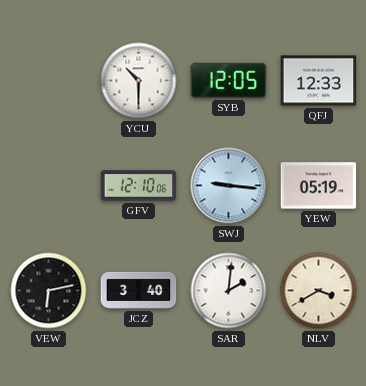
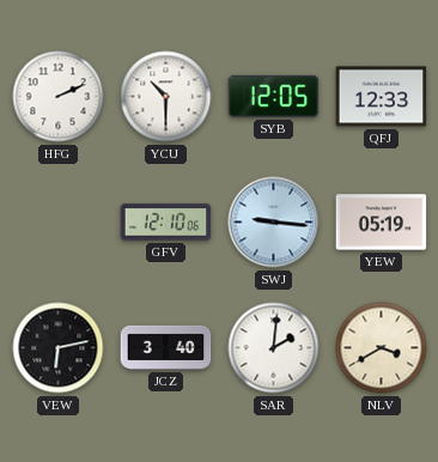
HFG: none -> 2:11 (59, 97)
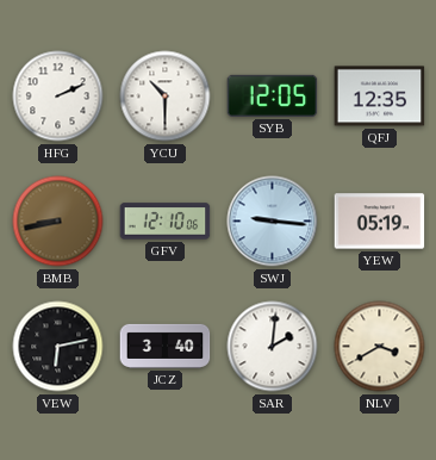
QFJ: 12:33 -> 12:35 (380, 97)
BMB: none -> 8:43 (58, 222)
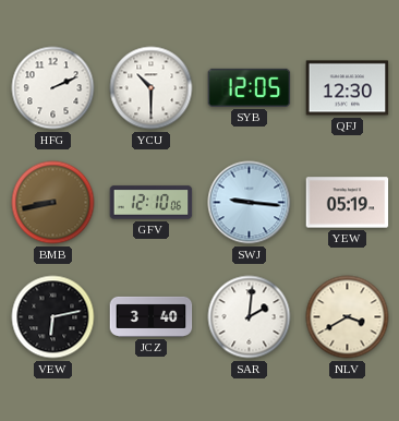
QFJ: 12:35 -> 12:30 (348, 88)
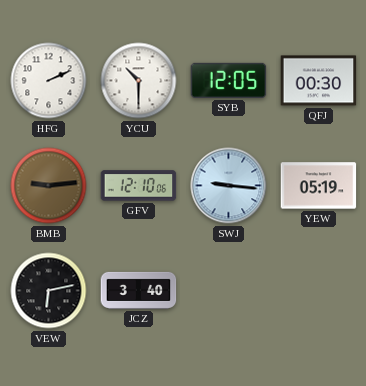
QFJ: 12:30 -> 00:30 (319, 81)
BMB: 8:43 -> 9:14 (49, 186)
SAR: 2:01 -> none (250, 317)
NLV: 3:40 -> none (348, 317)
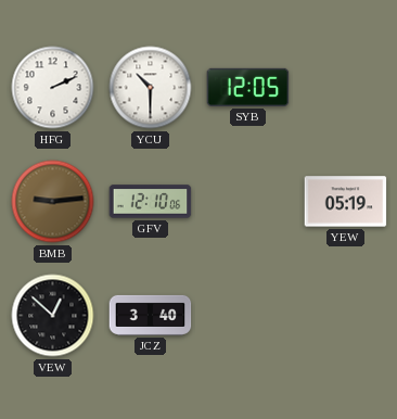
QFJ: 00:30 -> none (319, 81)
SWJ: 9:16 -> none (229, 186)
VEW: 6:13 -> 12:52 (53, 316)
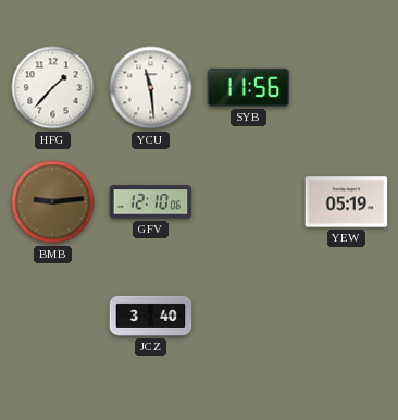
HFG: 2:11 -> 1:37 (53, 88)
YCU: 10:30 -> 11:29 (151, 88)
SYB: 12:05 -> 11:56 (249, 87)
VEW: 12:52 -> none (53, 316)
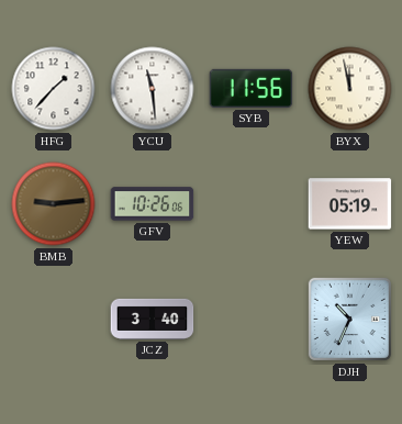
BYX: none -> 11:58 (350, 89)
GFV: 12:10 -> 10:26 (153, 204)
DJH: none -> 10:34 (349, 319)
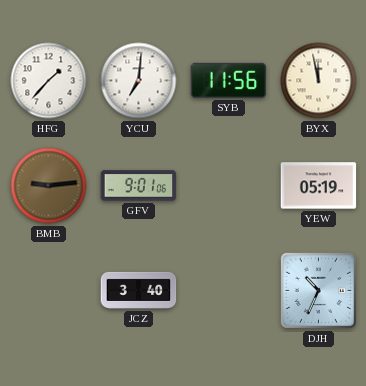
YCU: 11:29 -> 7:01 (139, 81)
GFV: 10:26 -> 9:01 (139, 186)
